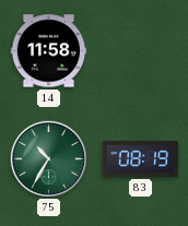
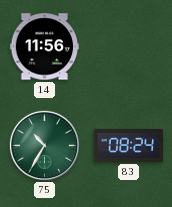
14: 11:58 -> 11:56 (45, 47)
83: 08:19 -> 08:24 (129, 145)
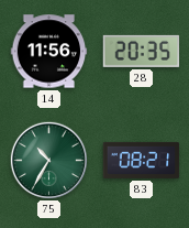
28: none -> 20:35 (142, 51)
83: 08:24 -> 08:21 (142, 160)
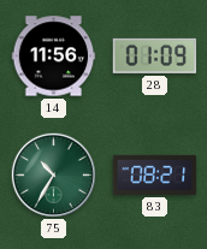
28: 20:35 -> 01:09 (155, 55)
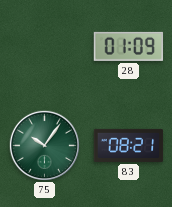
14: 11:56 -> none (54, 57)
75: 10:35 -> 10:06 (44, 145)
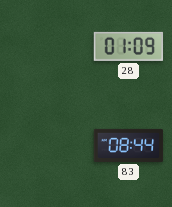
75: 10:06 -> none (44, 145)
83: 08:21 -> 08:44 (129, 145)
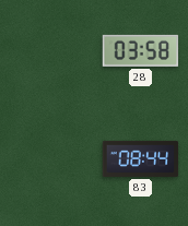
28: 01:09 -> 03:58 (141, 50)
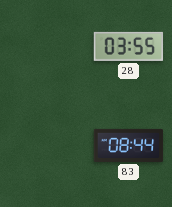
28: 03:58 -> 03:55 (129, 46)
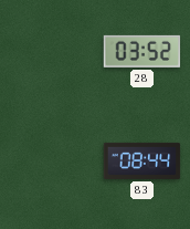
28: 03:55 -> 03:52 (142, 51)
